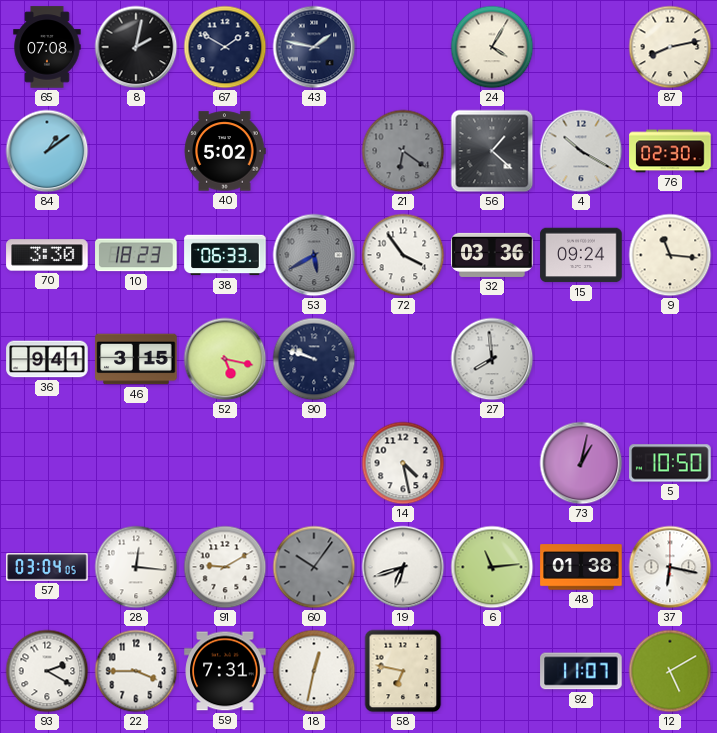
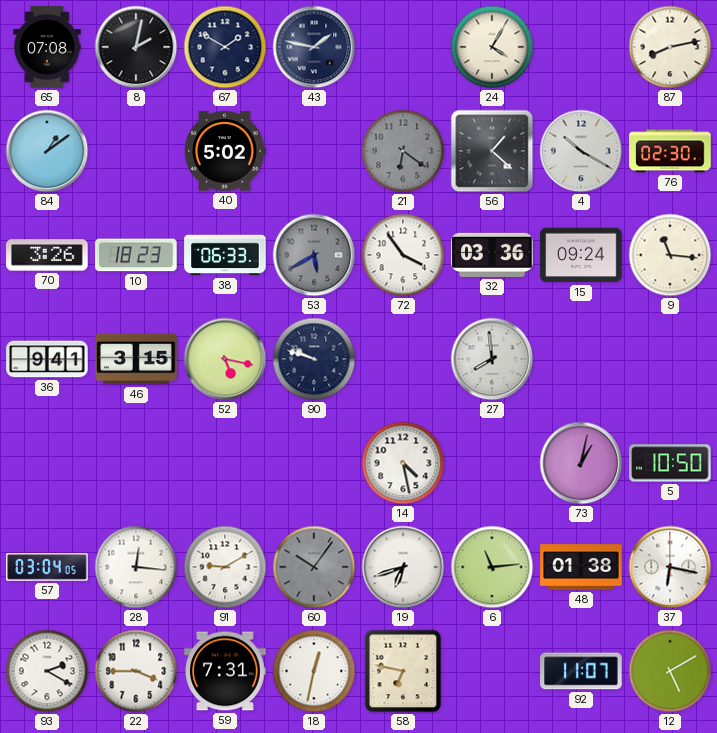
70: 3:30 -> 3:26 (47, 255)
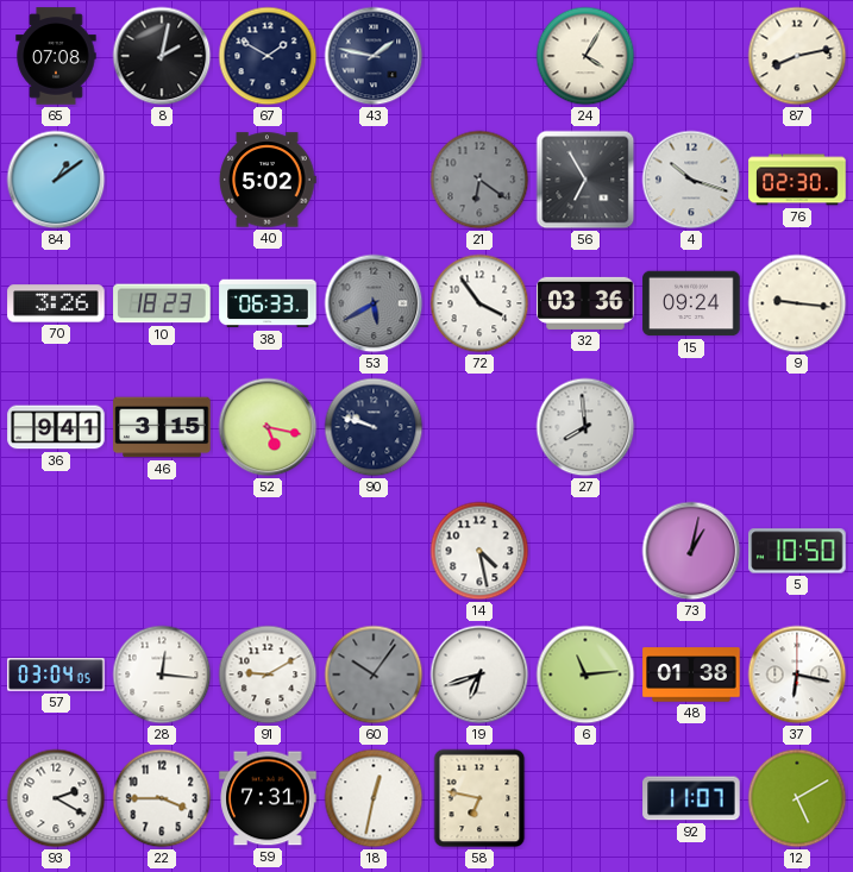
56: 1:22 -> 6:55 (585, 180)
4: 10:20 -> 10:18 (691, 180)
9: 11:16 -> 9:16 (797, 303)
